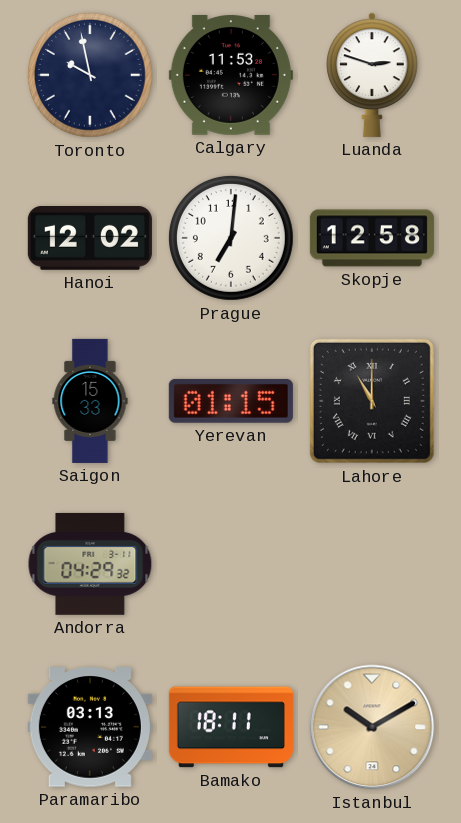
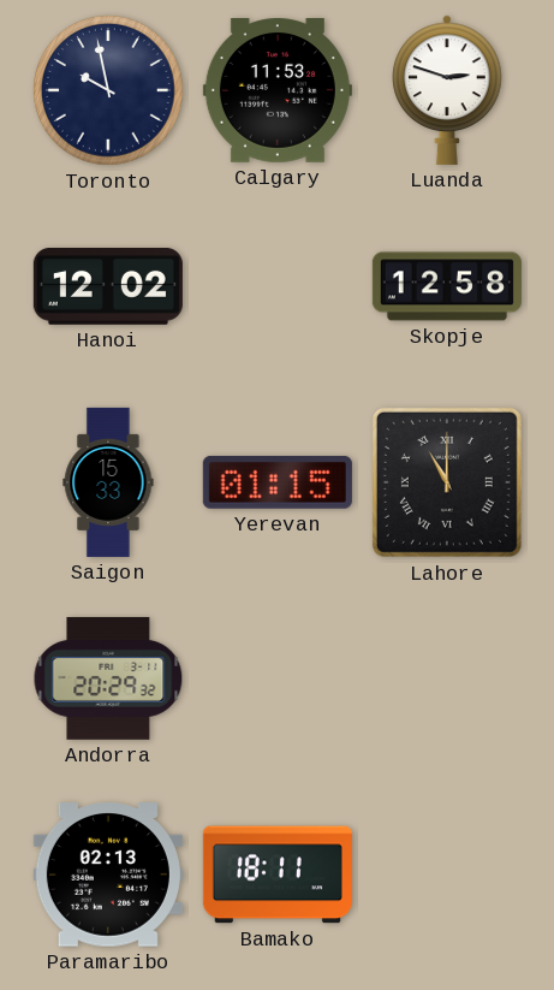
Prague: 7:01 -> none (231, 238)
Andorra: 04:29 -> 20:29 (108, 678)
Paramaribo: 03:13 -> 02:13 (108, 875)
Istanbul: 10:10 -> none (372, 727)
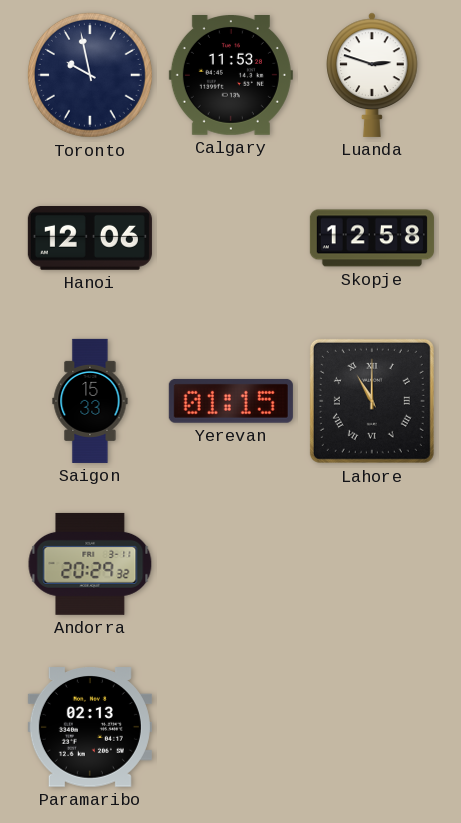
Hanoi: 12:02 -> 12:06 (90, 239)
Bamako: 18:11 -> none (278, 875)
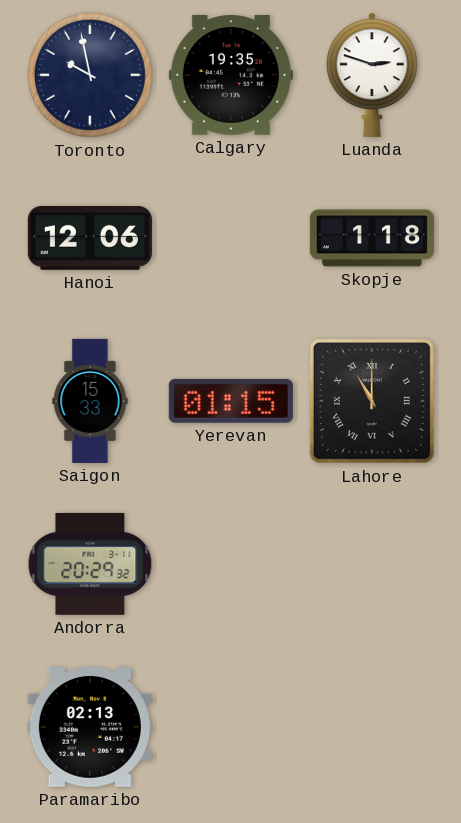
Calgary: 11:53 -> 19:35 (231, 76)
Skopje: 12:58 -> 1:18 (372, 238)
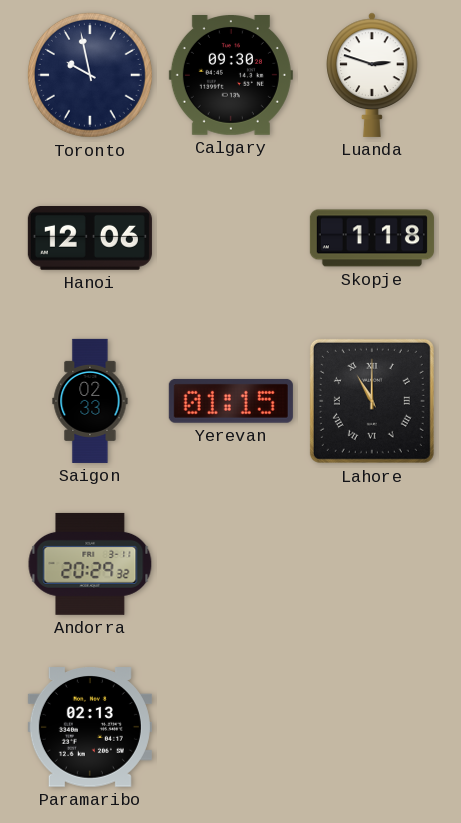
Calgary: 19:35 -> 09:30 (231, 76)
Saigon: 15:33 -> 02:33 (90, 401)
